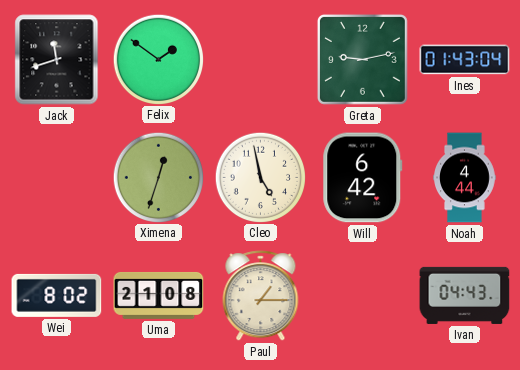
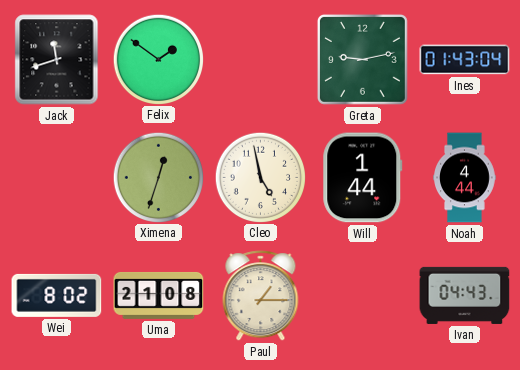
Will: 6:42 -> 1:44 (363, 178)
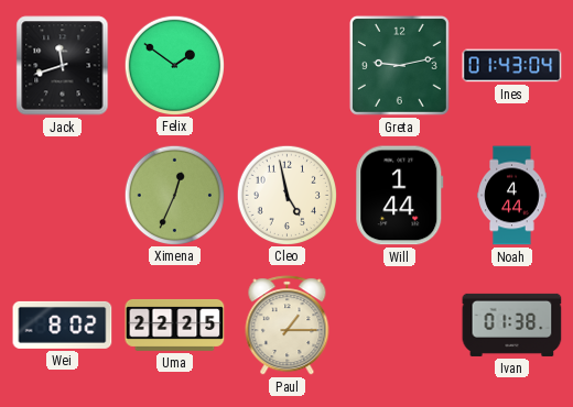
Ximena: 12:33 -> 12:34 (174, 195)
Uma: 21:08 -> 22:25 (175, 324)
Ivan: 04:43 -> 01:38 (512, 324)
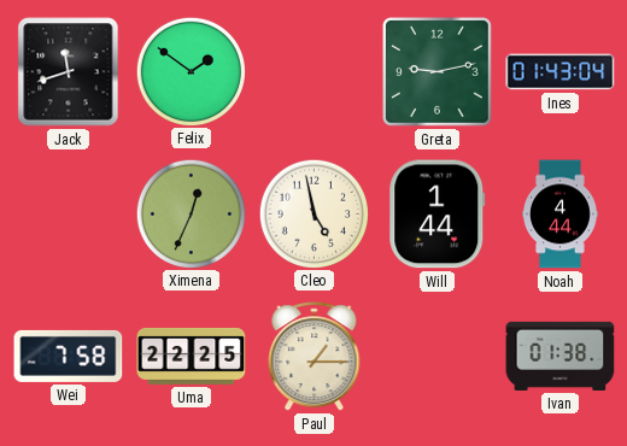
Wei: 8:02 -> 7:58 (69, 356)
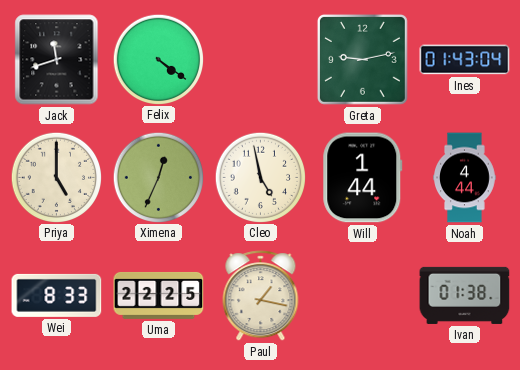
Felix: 1:51 -> 4:21 (158, 59)
Priya: none -> 5:00 (56, 177)
Wei: 7:58 -> 8:33 (57, 295)
Paul: 1:15 -> 1:17 (261, 296)
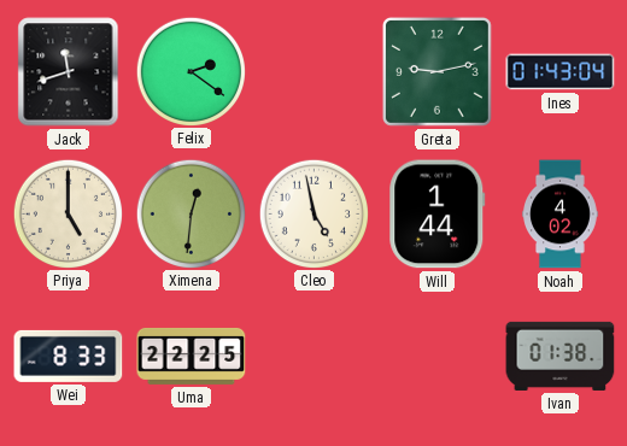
Felix: 4:21 -> 2:21 (191, 71)
Ximena: 12:34 -> 12:31 (191, 213)
Noah: 4:44 -> 4:02 (561, 215)
Paul: 1:17 -> none (261, 296)
